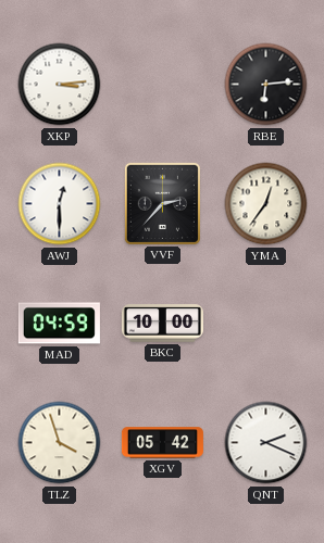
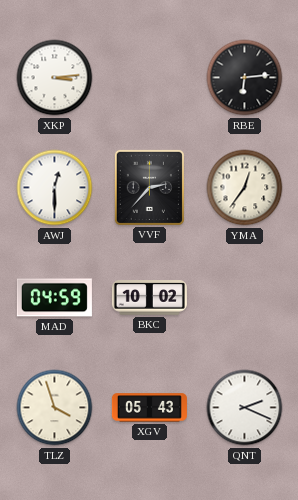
BKC: 10:00 -> 10:02 (149, 298)
XGV: 05:42 -> 05:43 (149, 408)
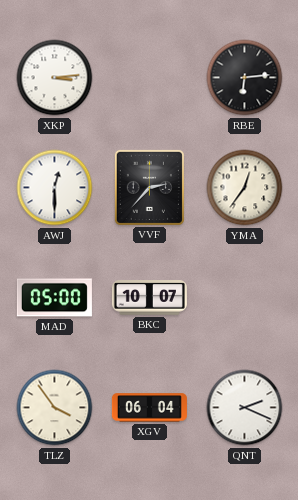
MAD: 04:59 -> 05:00 (54, 298)
BKC: 10:02 -> 10:07 (149, 298)
TLZ: 3:57 -> 3:54 (55, 408)
XGV: 05:43 -> 06:04 (149, 408)
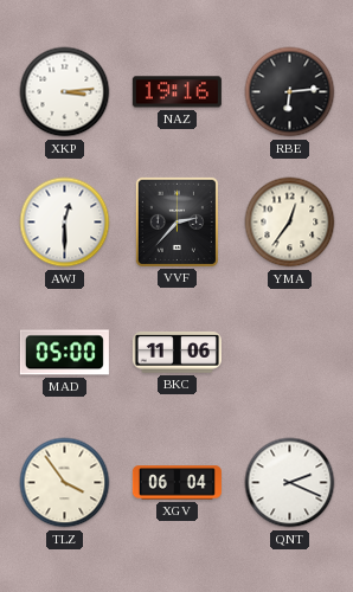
NAZ: none -> 19:16 (176, 92)
BKC: 10:07 -> 11:06 (176, 353)
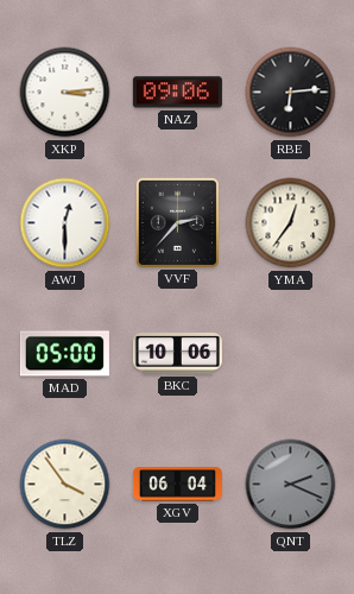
NAZ: 19:16 -> 09:06 (177, 93)
BKC: 11:06 -> 10:06 (177, 354)
QNT dial: white -> grey (291, 485)
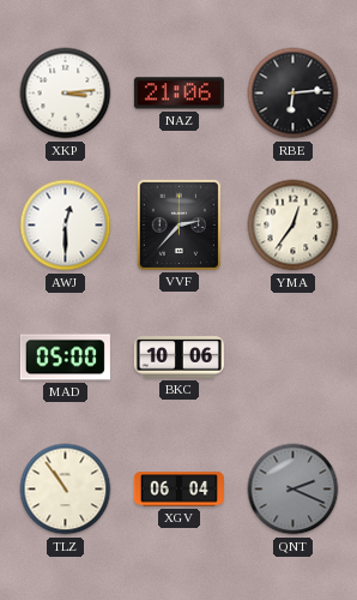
NAZ: 09:06 -> 21:06 (179, 94)
TLZ: 3:54 -> 10:54 (66, 490)
